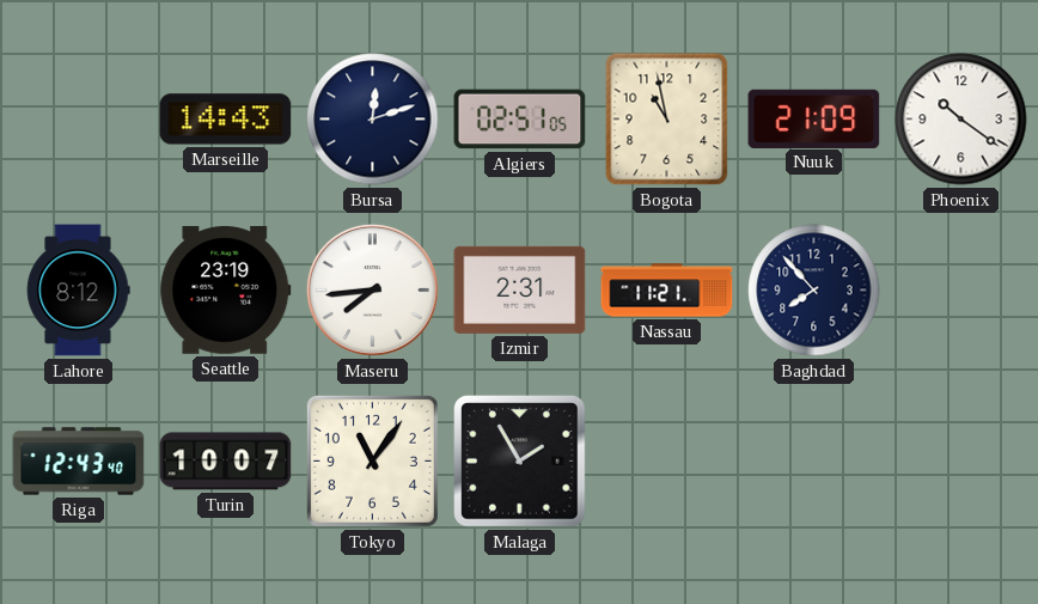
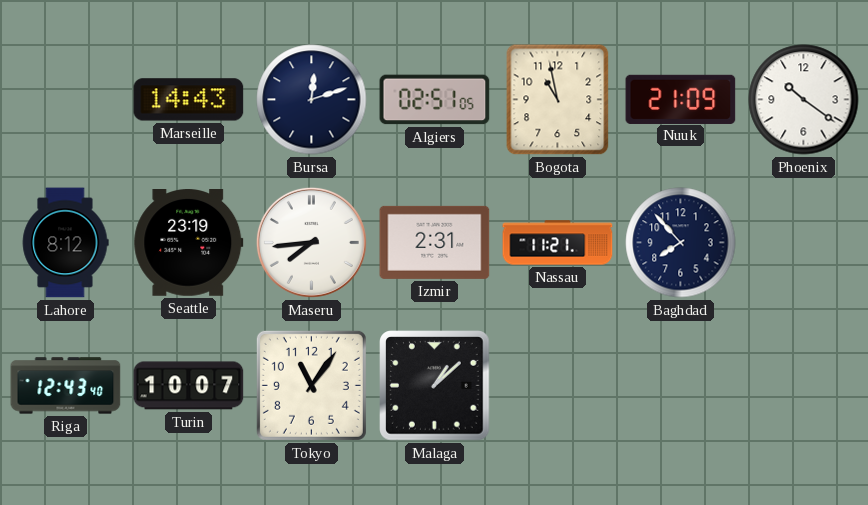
Malaga: 1:55 -> 1:08 (435, 386)
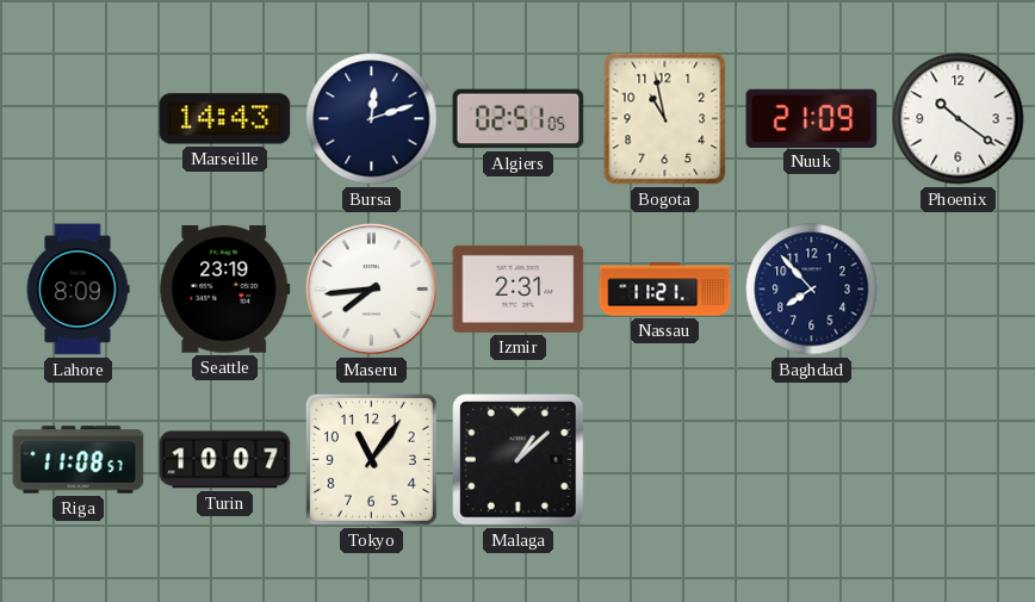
Lahore: 8:12 -> 8:09 (78, 290)
Riga: 12:43 -> 11:08 (79, 460)
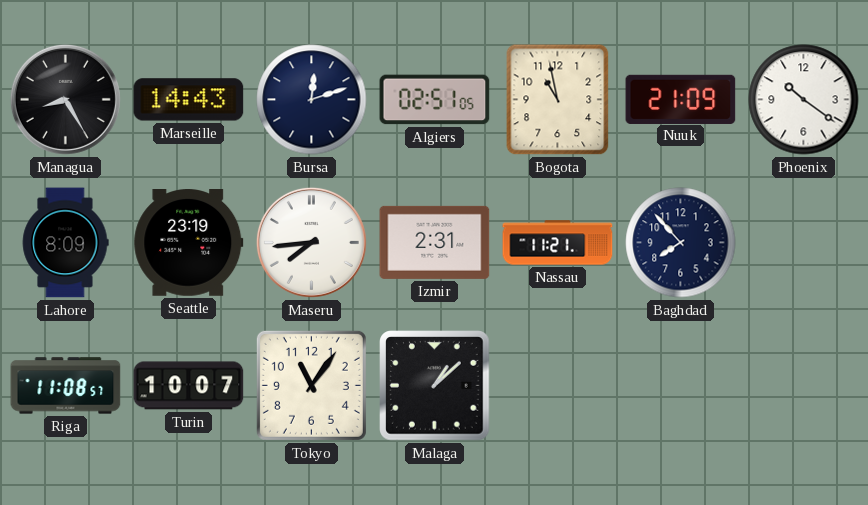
Managua: none -> 8:25 (65, 99)
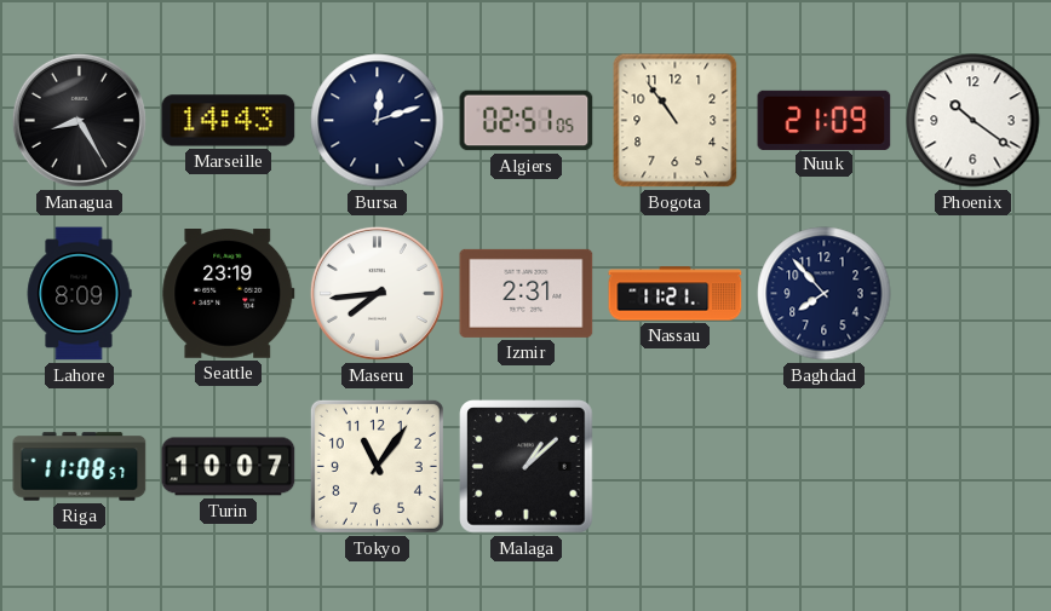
Bogota: 10:58 -> 10:54 (676, 121)
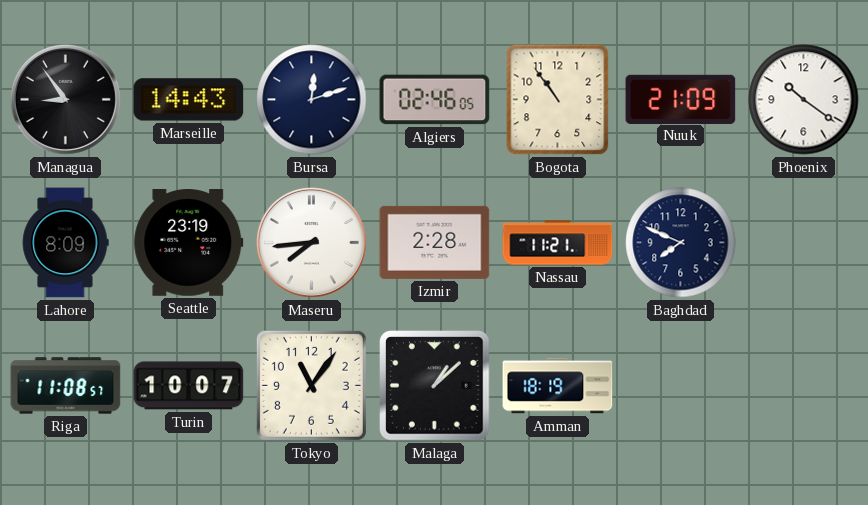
Managua: 8:25 -> 8:54 (65, 99)
Algiers: 02:51 -> 02:46 (435, 100)
Izmir: 2:31 -> 2:28 (435, 242)
Baghdad: 7:53 -> 7:49 (681, 243)
Amman: none -> 18:19 (558, 386)
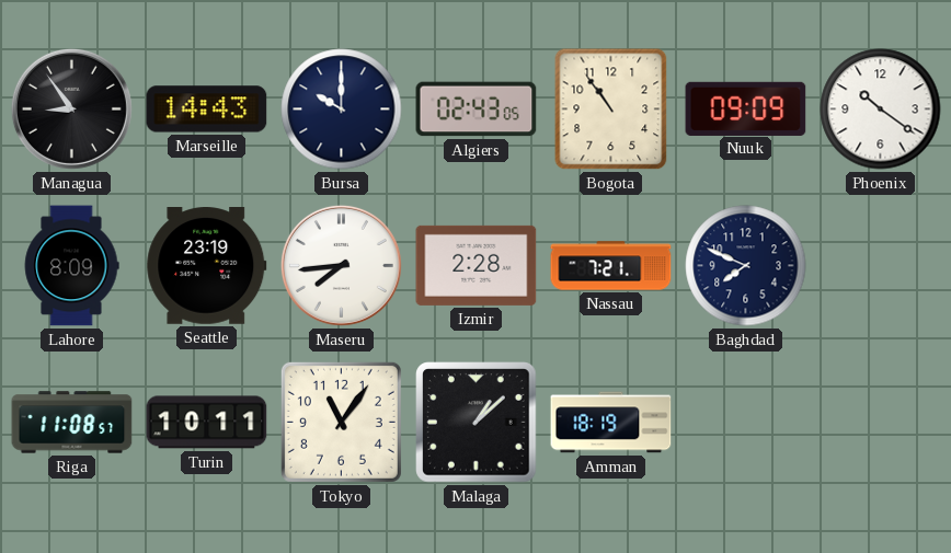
Bursa: 12:12 -> 10:00 (342, 110)
Algiers: 02:46 -> 02:43 (477, 110)
Nuuk: 21:09 -> 09:09 (746, 108)
Nassau: 11:21 -> 7:21 (611, 266)
Turin: 10:07 -> 10:11 (207, 423)
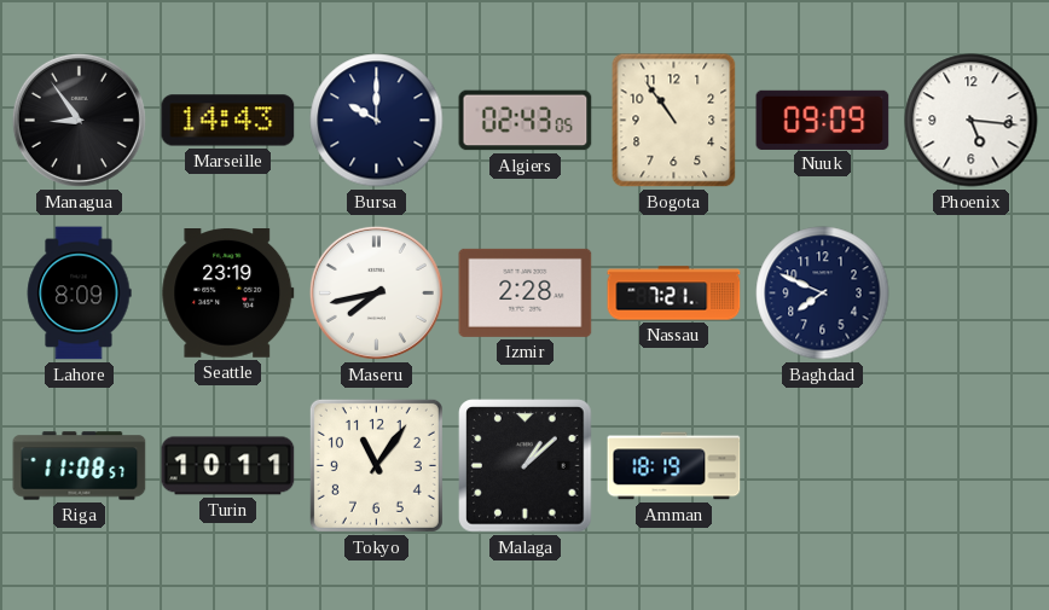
Phoenix: 10:21 -> 5:16 (972, 121)
Maseru: 7:44 -> 7:43 (376, 292)
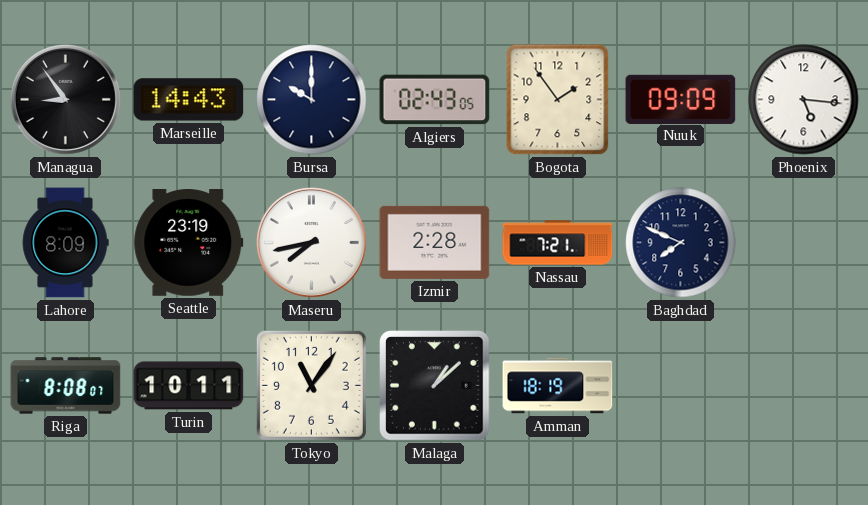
Bogota: 10:54 -> 1:54 (558, 100)
Riga: 11:08 -> 8:08 (66, 386)
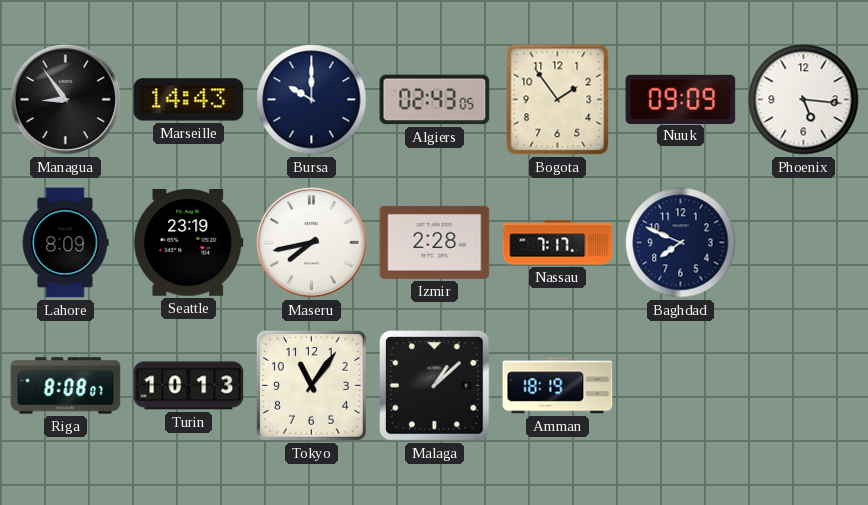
Nassau: 7:21 -> 7:17 (558, 243)
Turin: 10:11 -> 10:13 (189, 386)
